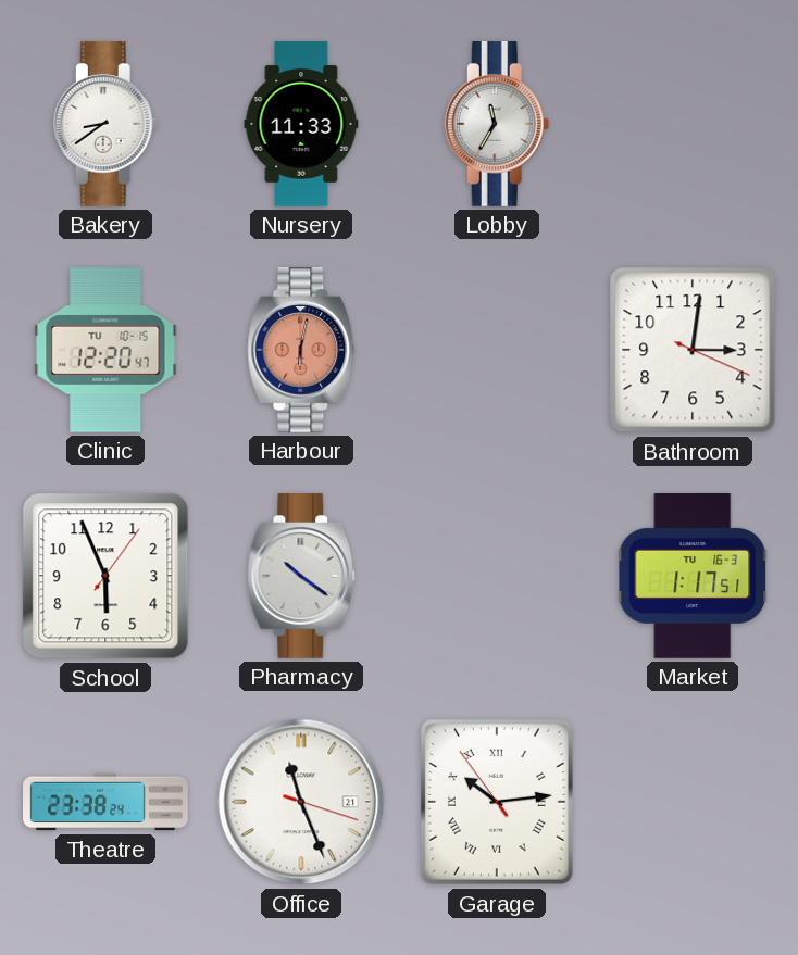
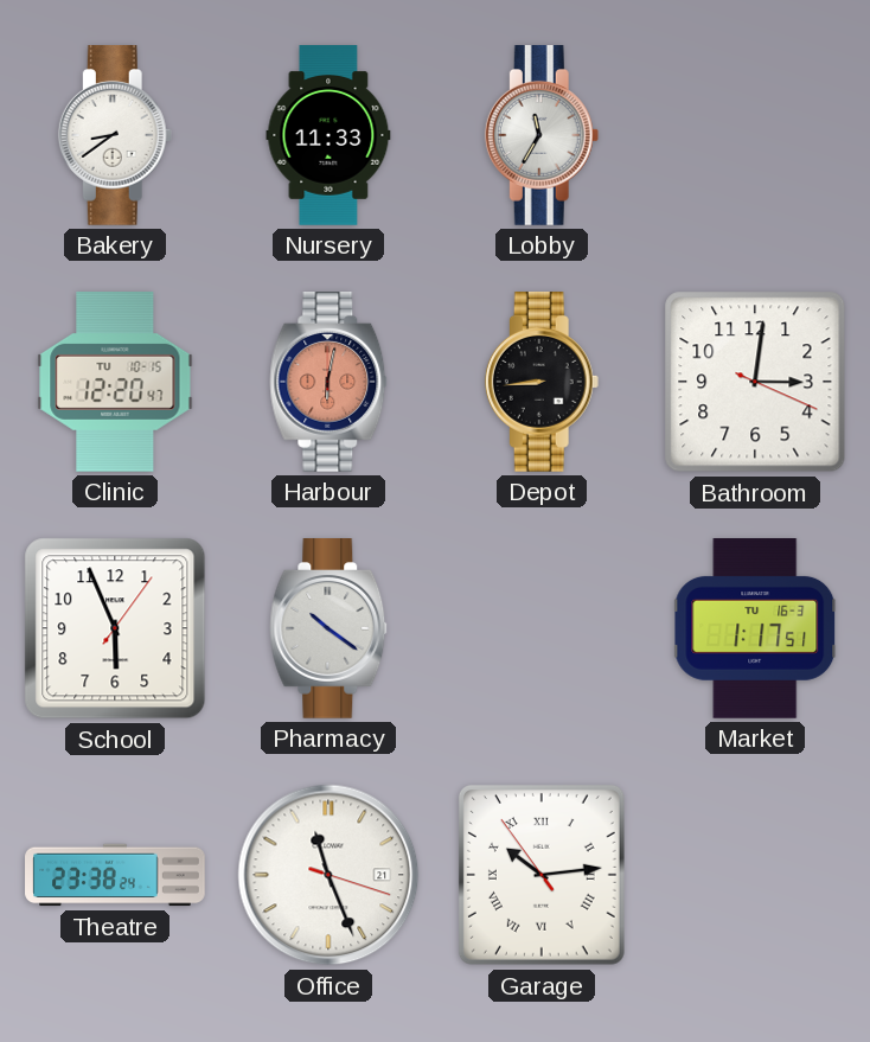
Depot: none -> 8:44 (542, 383)
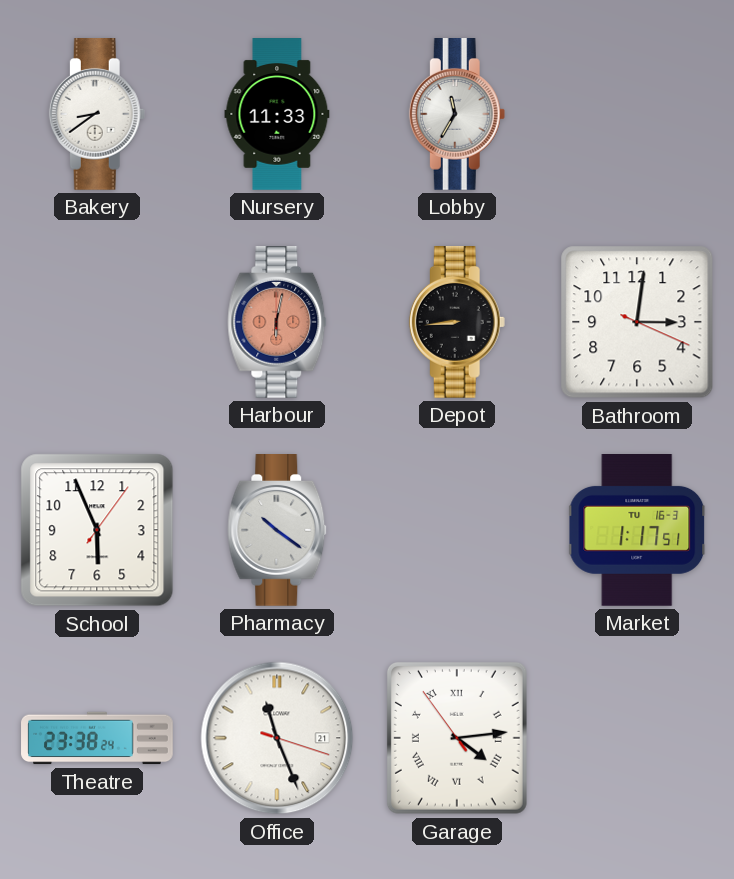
Clinic: 12:20 -> none (115, 383)
Garage: 10:13 -> 4:13 (457, 738)
